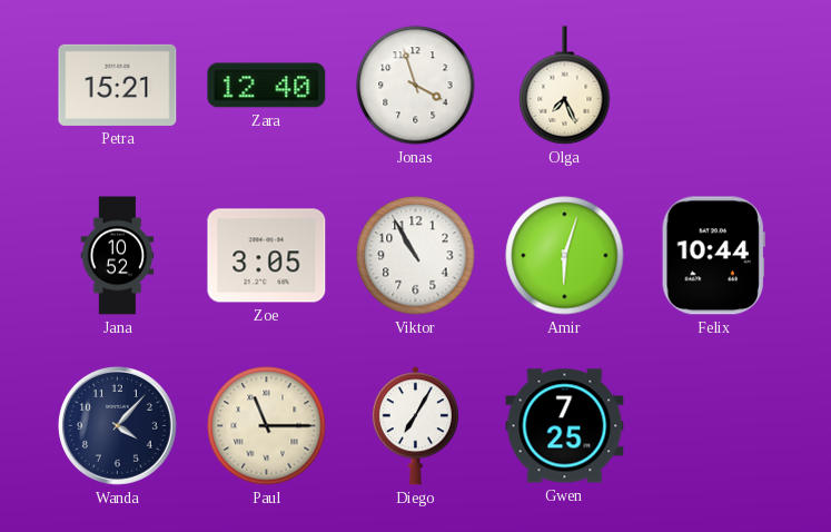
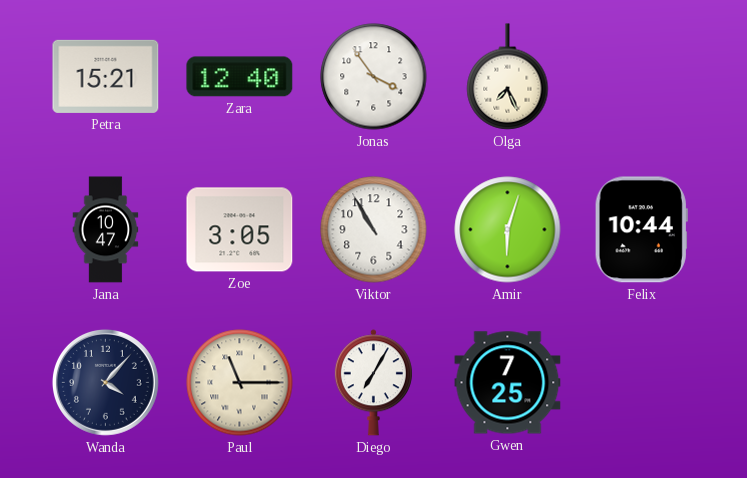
Jonas: 3:57 -> 3:54 (374, 77)
Jana: 10:52 -> 10:47 (106, 230)
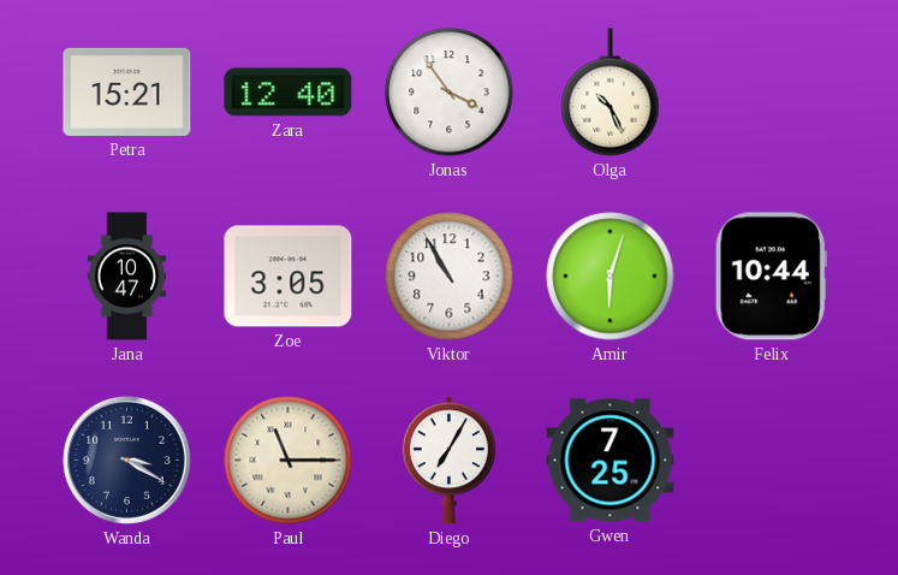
Olga: 7:26 -> 10:26 (611, 93)
Wanda: 4:07 -> 3:20 (126, 460)
